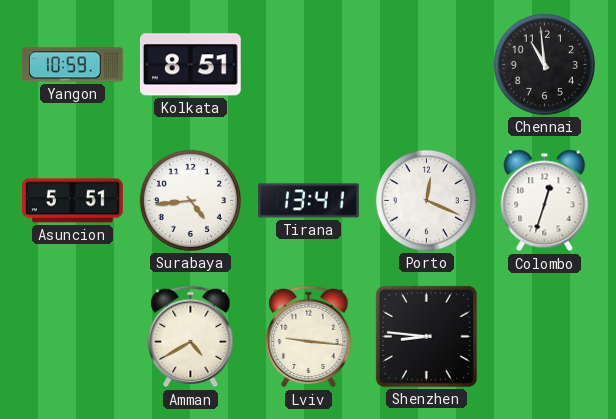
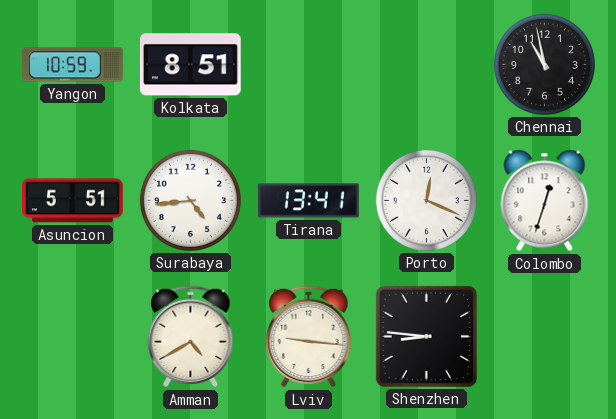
Chennai: 10:59 -> 10:58 (544, 64)
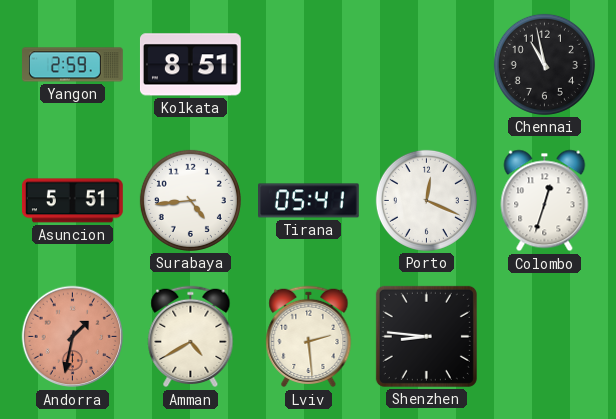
Yangon: 10:59 -> 2:59 (73, 65)
Tirana: 13:41 -> 05:41 (309, 201)
Andorra: none -> 1:32 (73, 337)
Lviv: 9:16 -> 2:29 (309, 337)
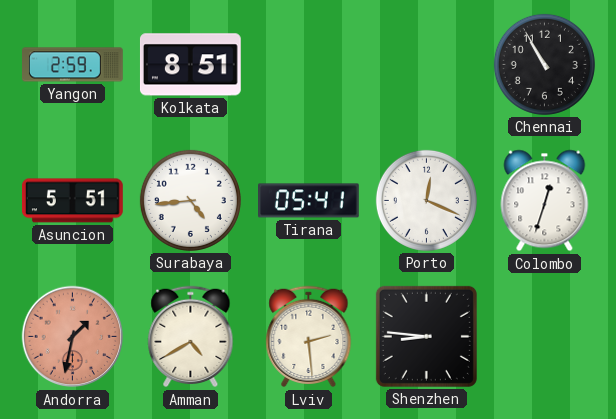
Chennai: 10:58 -> 10:55 (544, 64)
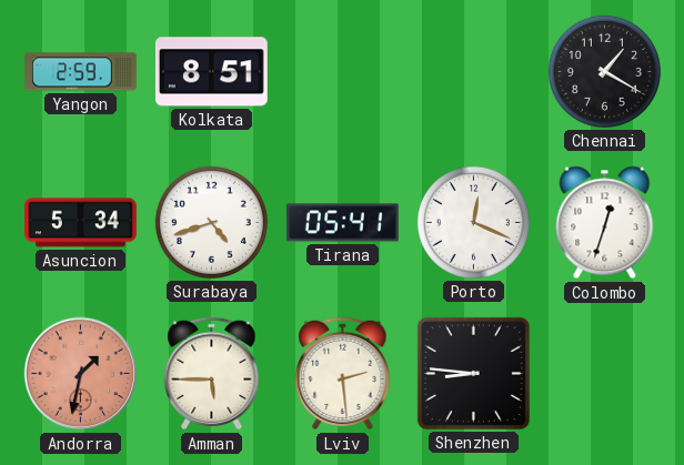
Chennai: 10:55 -> 1:20 (604, 71)
Asuncion: 5:51 -> 5:34 (81, 223)
Surabaya: 4:44 -> 4:42 (211, 222)
Amman: 4:40 -> 5:45 (212, 374)
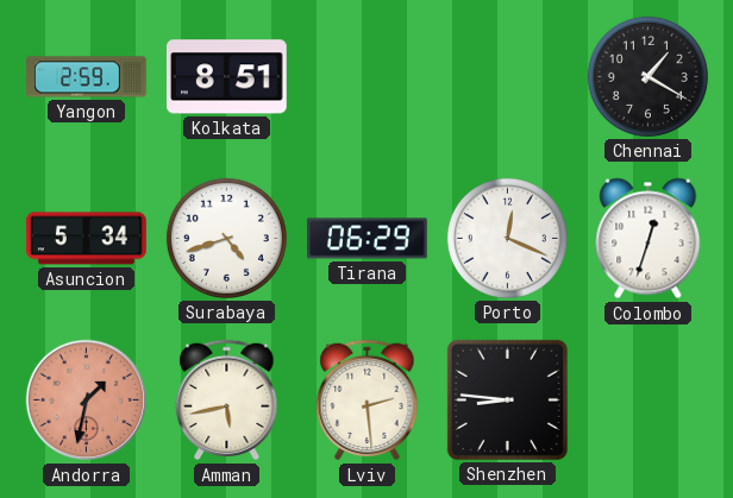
Tirana: 05:41 -> 06:29 (368, 239)
Amman: 5:45 -> 5:43 (227, 401)
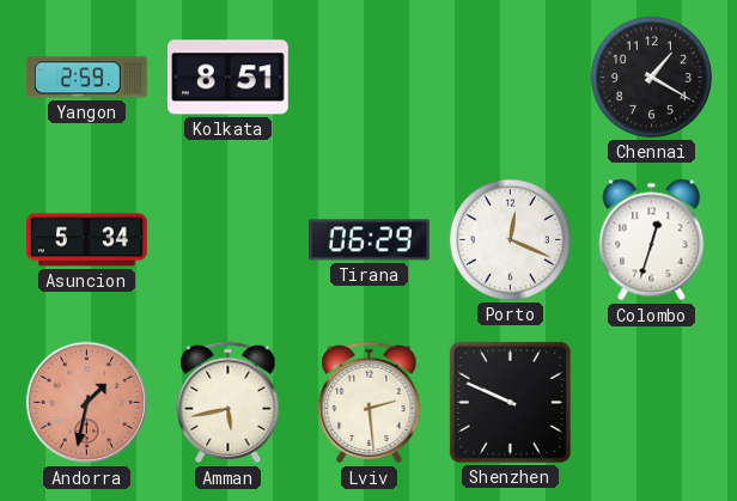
Surabaya: 4:42 -> none (226, 238)
Shenzhen: 8:46 -> 9:49 (510, 402)
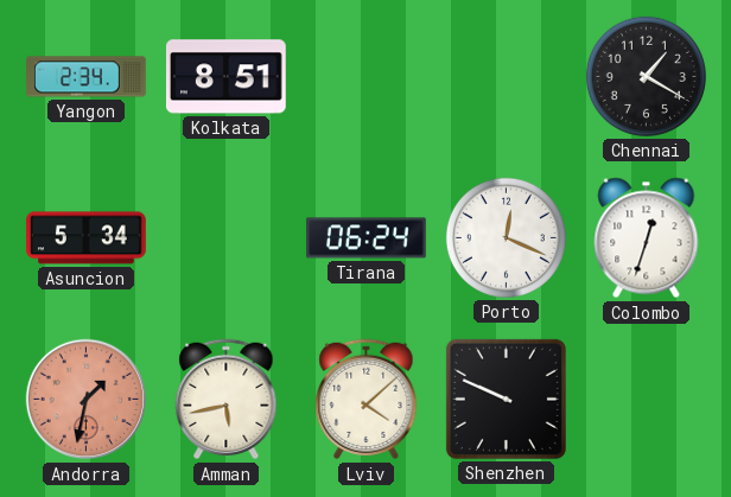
Yangon: 2:59 -> 2:34 (87, 77)
Tirana: 06:29 -> 06:24 (367, 238)
Lviv: 2:29 -> 4:08 (367, 400)
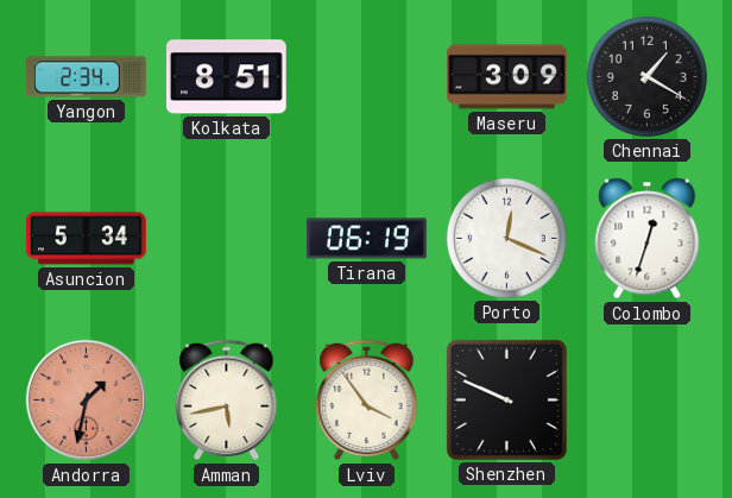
Maseru: none -> 3:09 (507, 77)
Tirana: 06:24 -> 06:19 (367, 239)
Lviv: 4:08 -> 3:54 (367, 401)
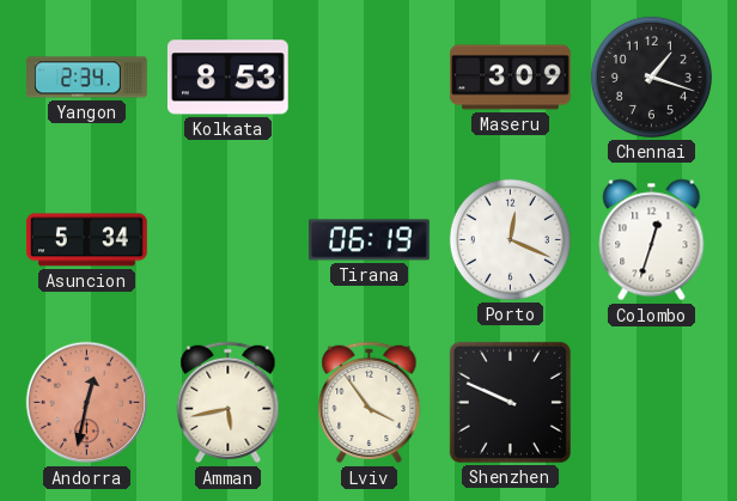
Kolkata: 8:51 -> 8:53 (227, 78)
Chennai: 1:20 -> 1:18 (651, 77)
Andorra: 1:32 -> 12:32 (87, 403)
